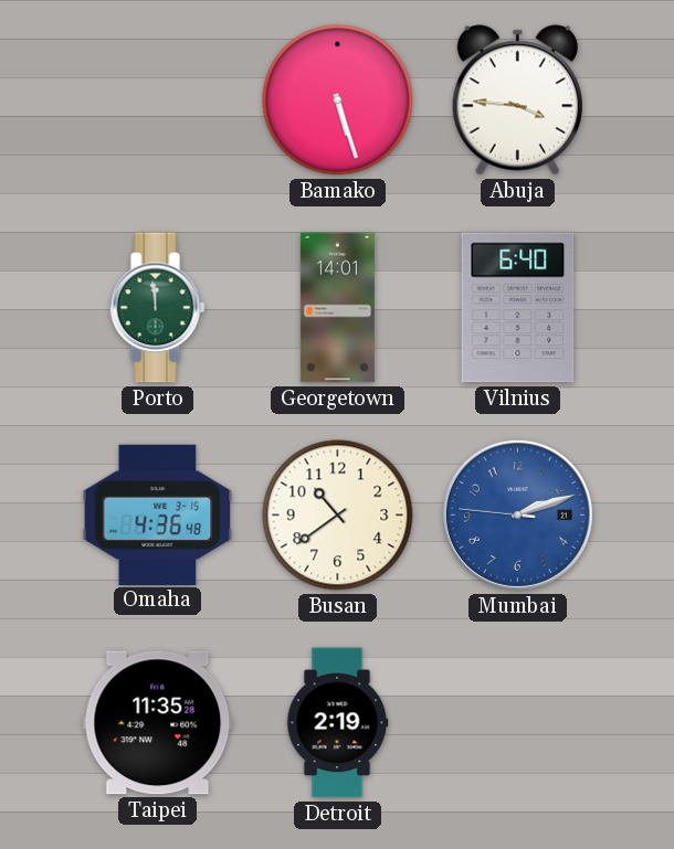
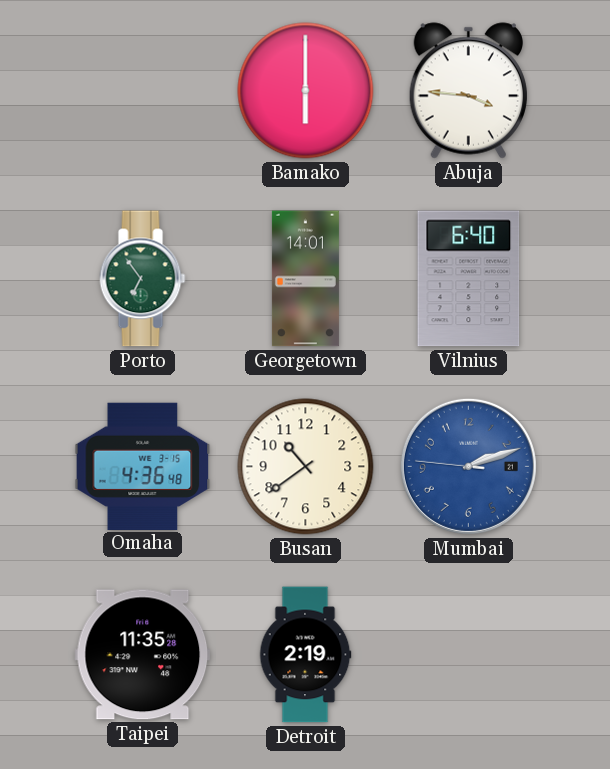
Bamako: 5:27 -> 6:00 (306, 91)
Porto: 11:59 -> 6:54 (143, 279)
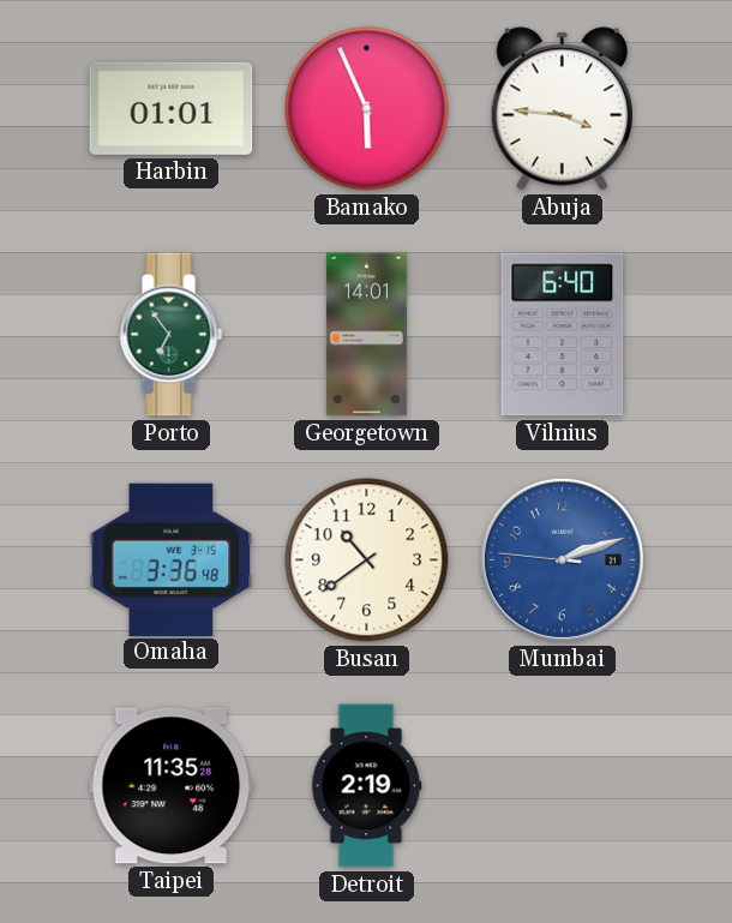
Harbin: none -> 01:01 (172, 108)
Bamako: 6:00 -> 5:56 (367, 109)
Omaha: 4:36 -> 3:36 (172, 559)
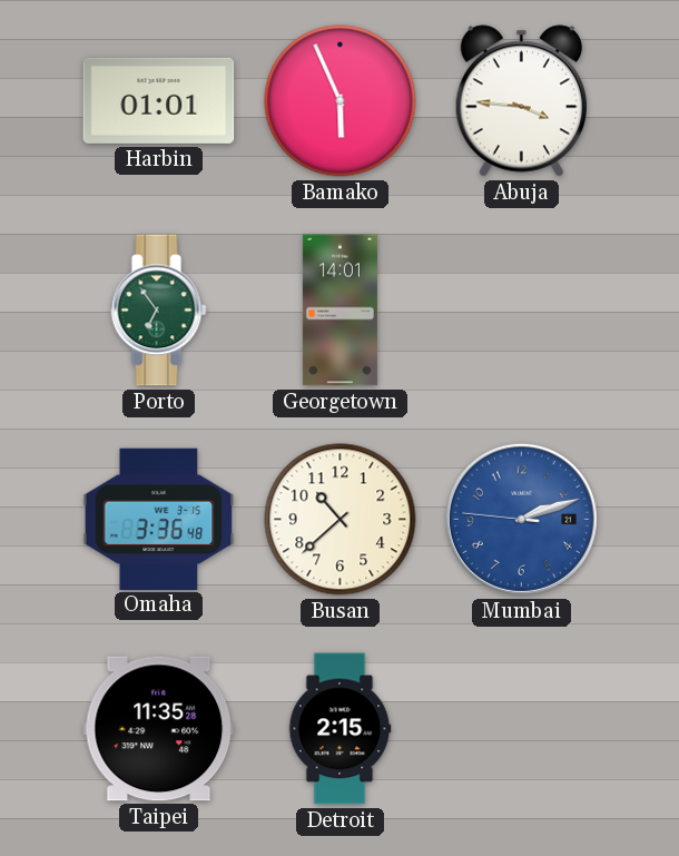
Vilnius: 6:40 -> none (563, 335)
Busan: 10:39 -> 10:38 (341, 520)
Detroit: 2:19 -> 2:15 (339, 729)
